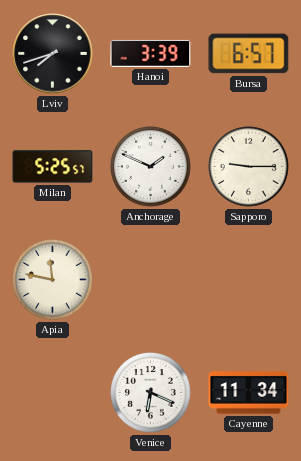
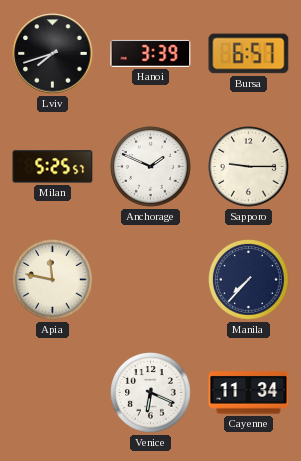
Manila: none -> 7:37 (249, 280)
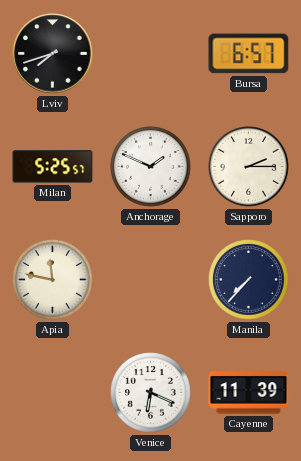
Hanoi: 3:39 -> none (151, 53)
Sapporo: 9:15 -> 2:15 (249, 167)
Cayenne: 11:34 -> 11:39 (249, 393)
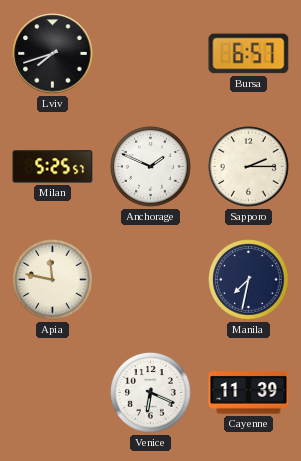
Manila: 7:37 -> 7:32 (249, 280)
